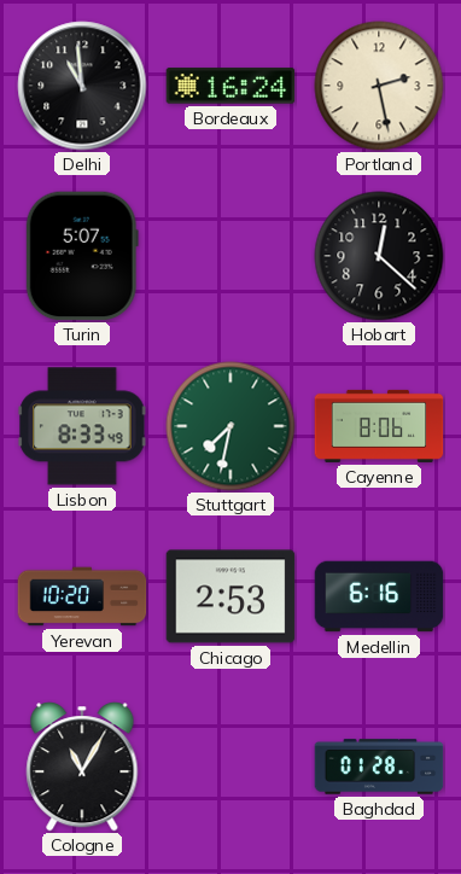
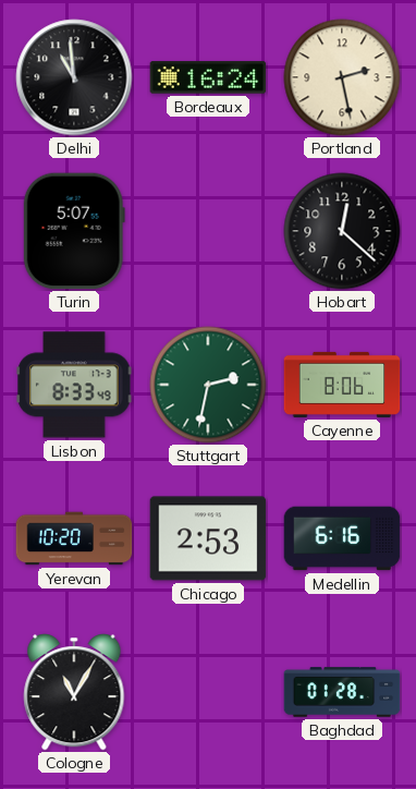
Stuttgart: 7:32 -> 2:32 (208, 385)
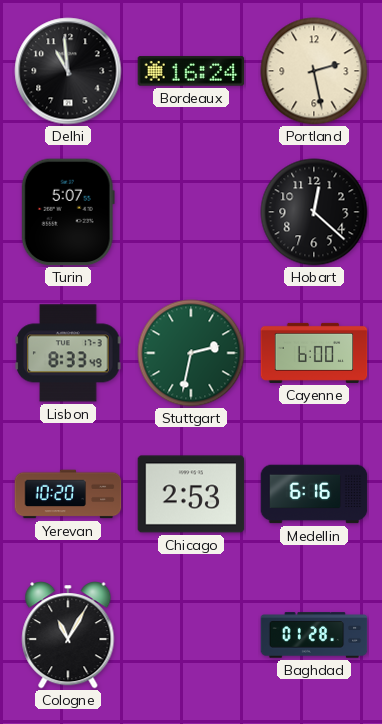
Cayenne: 8:06 -> 6:00 (314, 353)
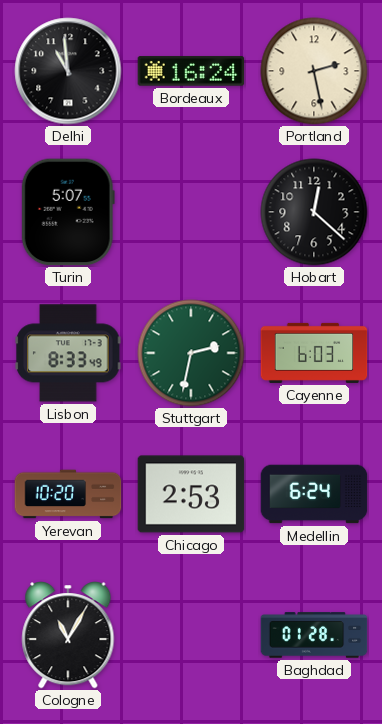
Cayenne: 6:00 -> 6:03 (314, 353)
Medellin: 6:16 -> 6:24 (314, 494)
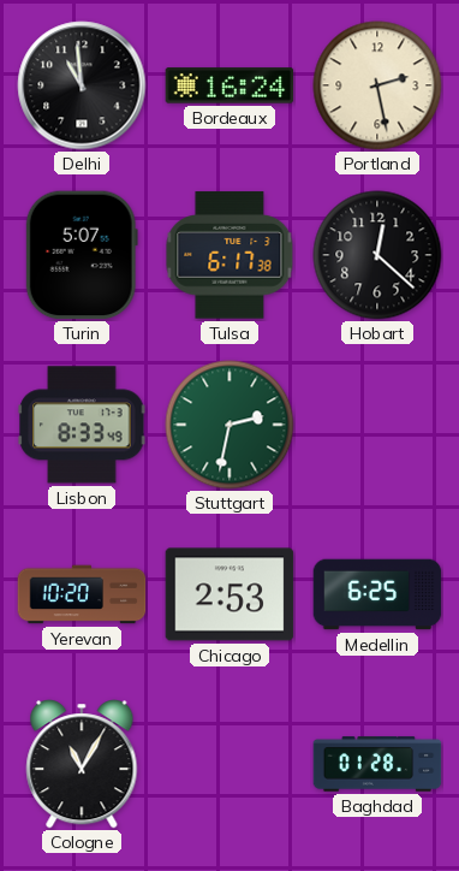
Tulsa: none -> 6:17 (229, 255)
Cayenne: 6:03 -> none (314, 353)
Medellin: 6:24 -> 6:25 (377, 594)
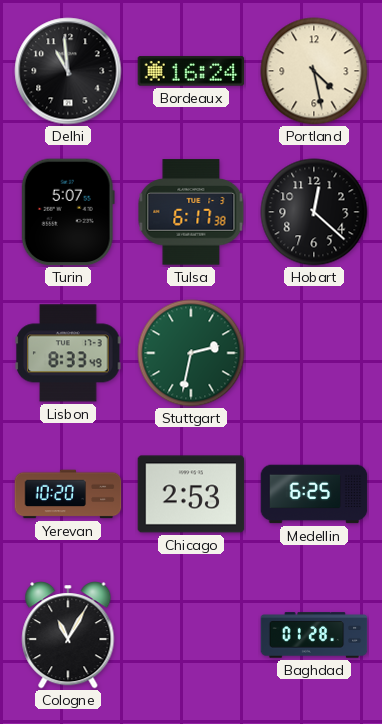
Portland: 2:28 -> 4:28 (314, 71)
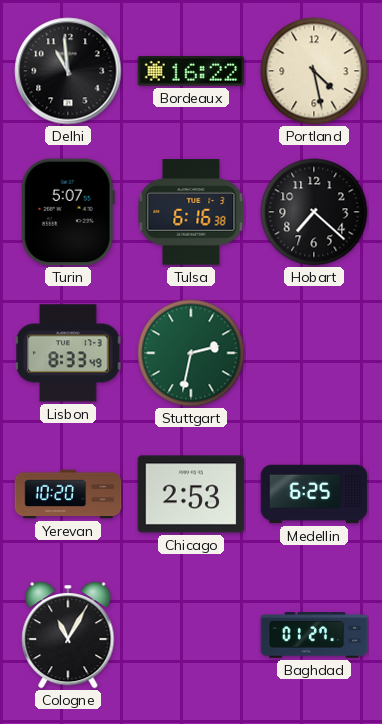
Bordeaux: 16:24 -> 16:22 (191, 71)
Tulsa: 6:17 -> 6:16 (191, 212)
Hobart: 12:22 -> 7:22 (314, 212)
Baghdad: 01:28 -> 01:27 (314, 635)
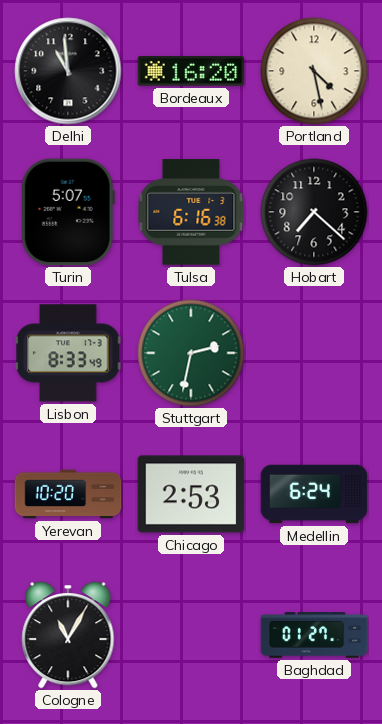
Bordeaux: 16:22 -> 16:20 (191, 71)
Medellin: 6:25 -> 6:24 (314, 494)
